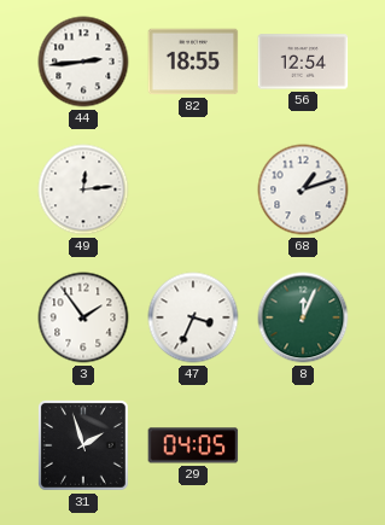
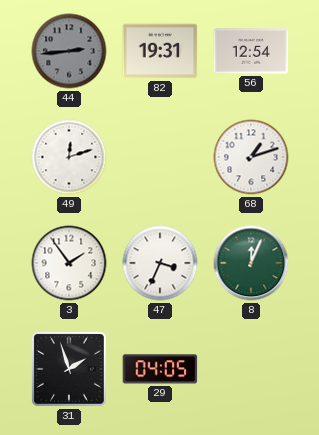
44 dial: white -> grey (69, 51)
82: 18:55 -> 19:31 (160, 51)
49: 12:14 -> 12:12 (69, 157)
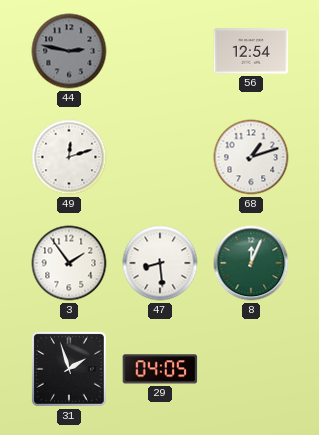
44: 2:44 -> 2:47 (69, 51)
82: 19:31 -> none (160, 51)
47: 3:34 -> 8:29 (160, 263)
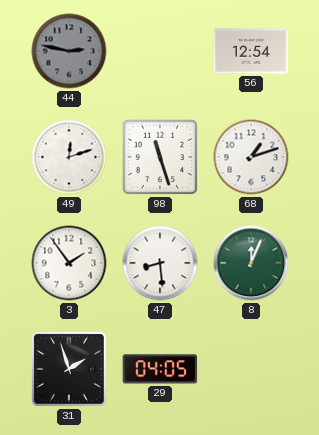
98: none -> 11:27 (160, 157)
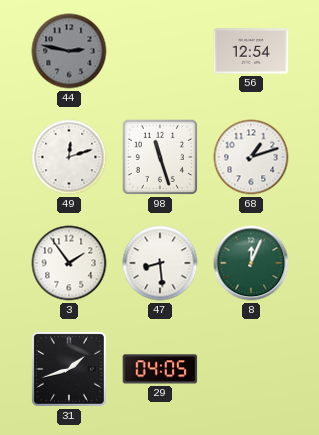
31: 1:57 -> 1:42 (69, 369)
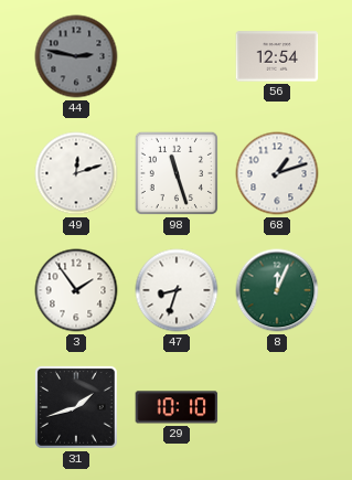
47: 8:29 -> 8:33 (177, 290)
29: 04:05 -> 10:10 (177, 407)
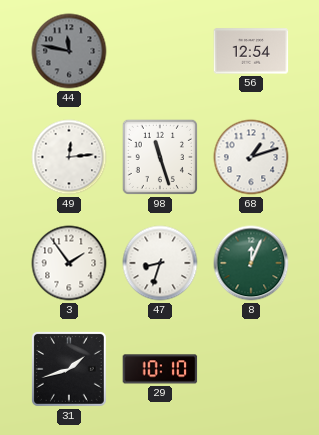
44: 2:47 -> 11:47 (69, 51)
49: 12:12 -> 12:14 (69, 157)
